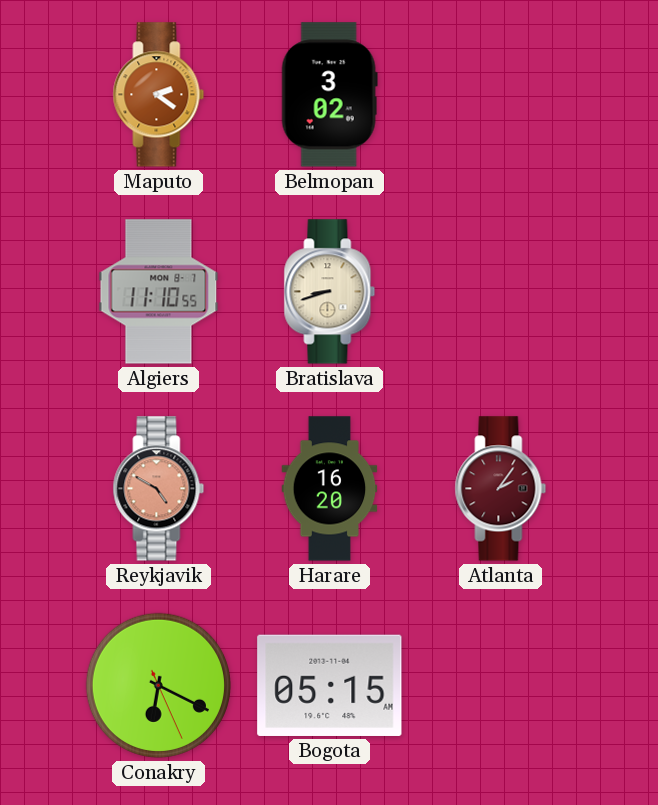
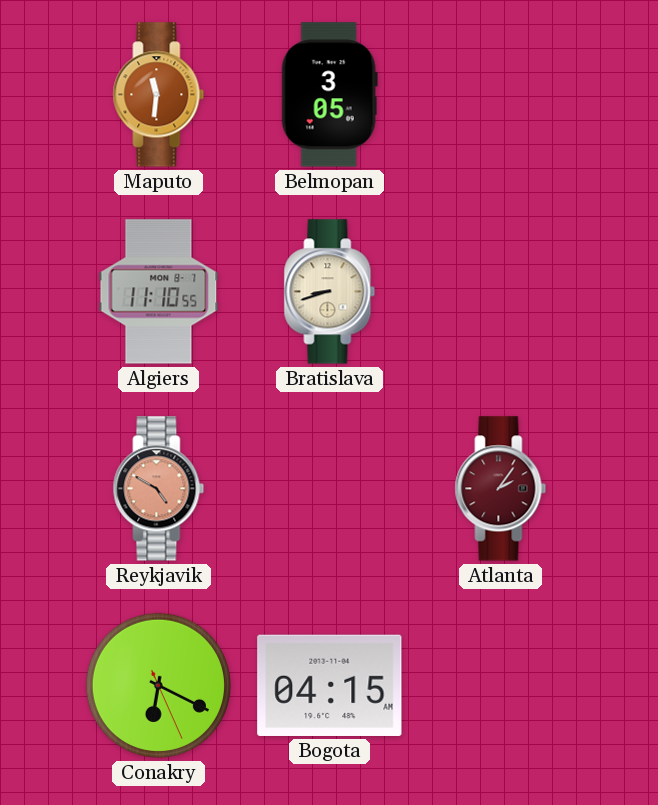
Maputo: 2:21 -> 11:31 (159, 95)
Belmopan: 3:02 -> 3:05 (329, 95)
Harare: 16:20 -> none (330, 489)
Bogota: 05:15 -> 04:15 (330, 685)
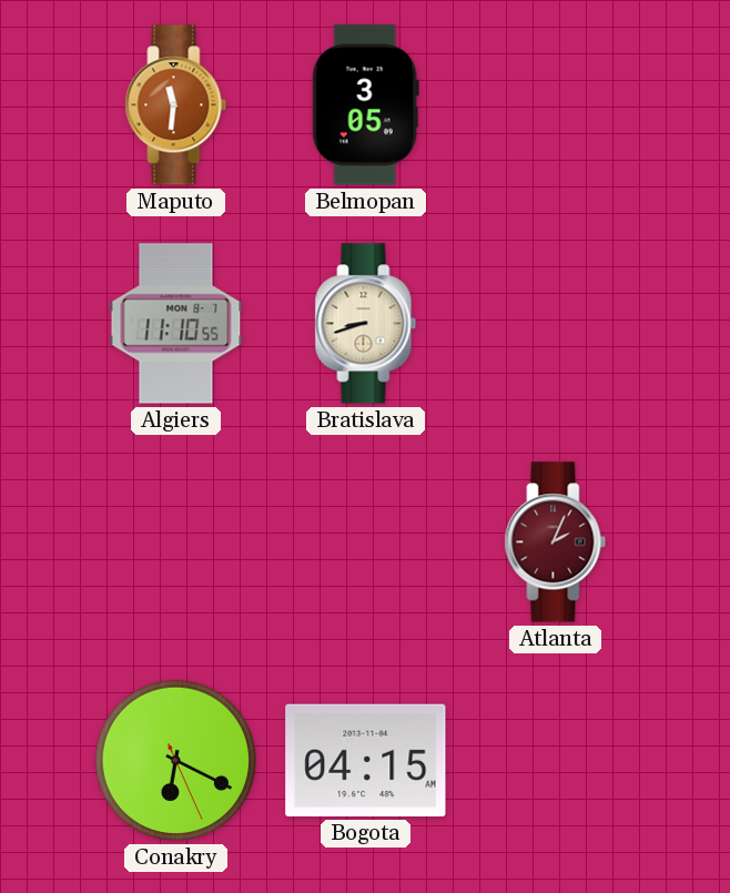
Reykjavik: 4:50 -> none (159, 489)
Atlanta: 2:06 -> 2:04 (556, 542)
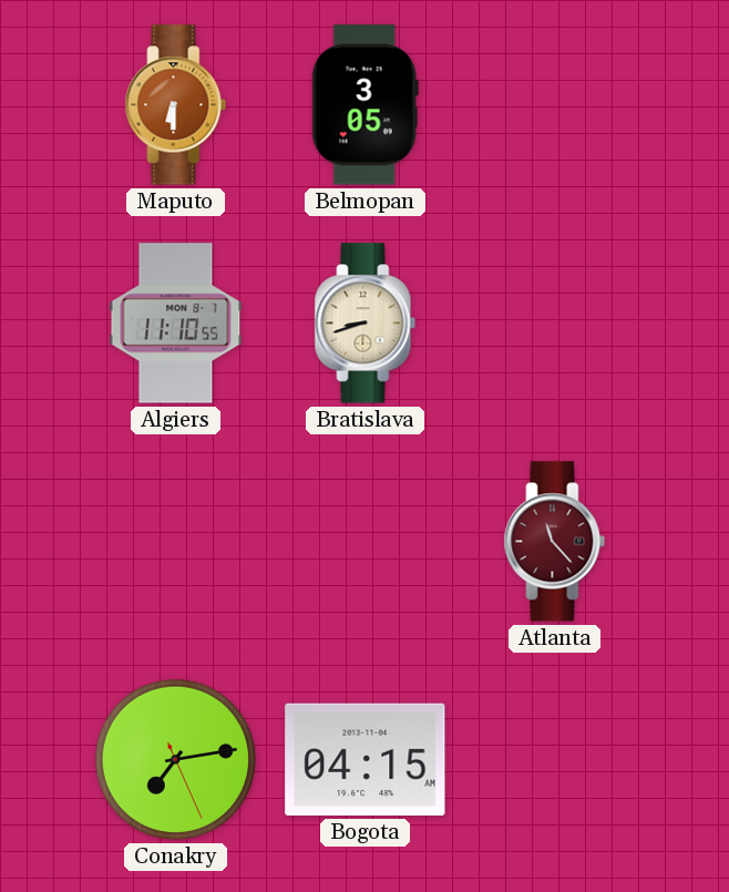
Maputo: 11:31 -> 6:30 (176, 105)
Atlanta: 2:04 -> 11:23 (555, 542)
Conakry: 6:19 -> 7:13 (175, 759)
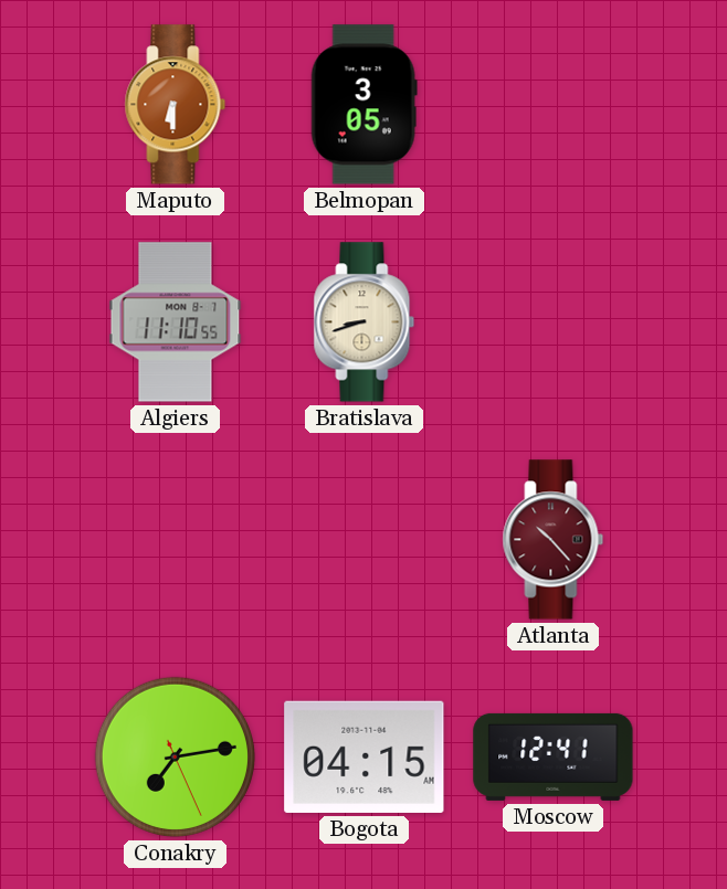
Atlanta: 11:23 -> 10:23 (554, 540)
Moscow: none -> 12:41 (554, 756)
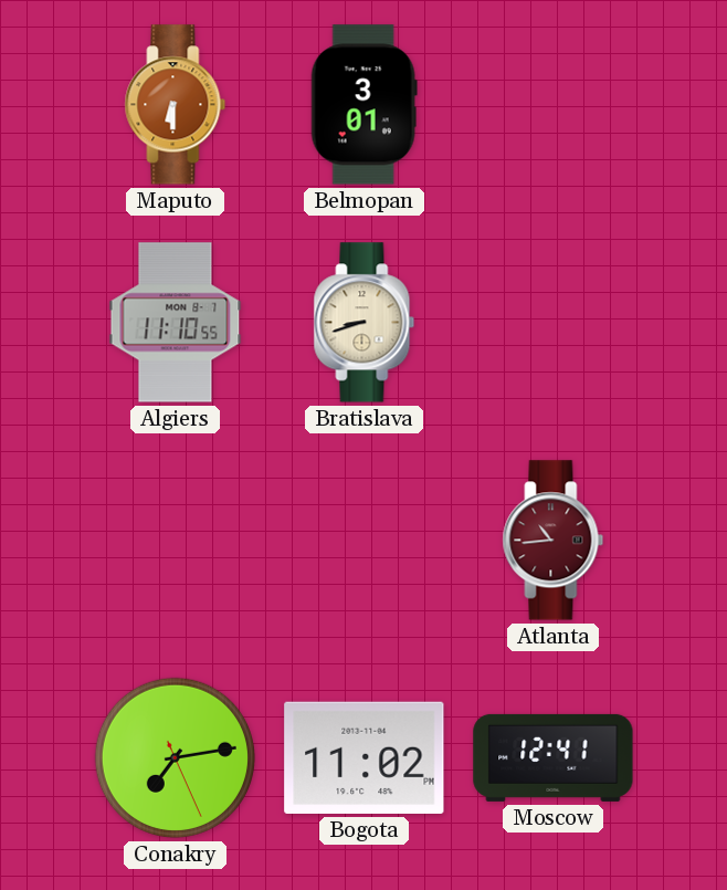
Belmopan: 3:05 -> 3:01 (363, 105)
Atlanta: 10:23 -> 10:44 (554, 541)
Bogota: 04:15 -> 11:02 (365, 757)
